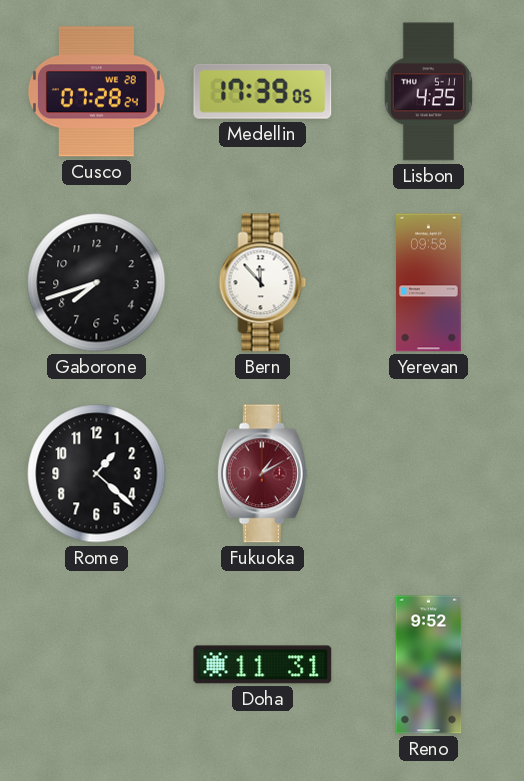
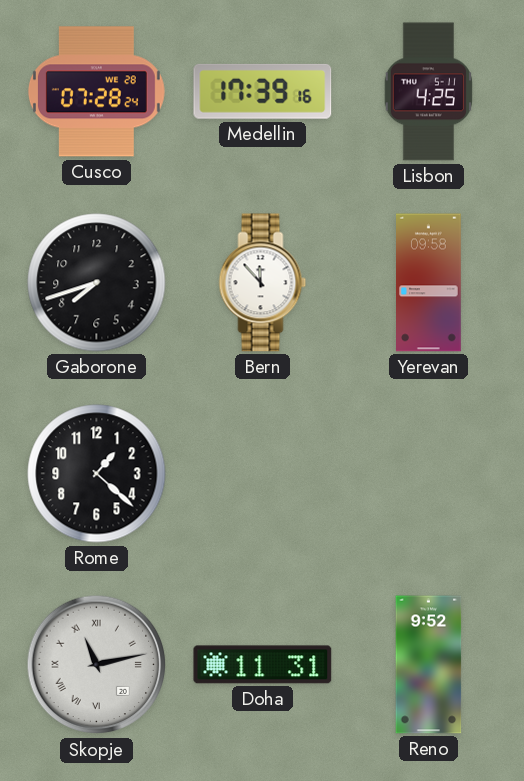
Medellin: 17:39:05 -> 17:39:16 (263, 91)
Fukuoka: 1:10 -> none (262, 474)
Skopje: none -> 11:13 (97, 665)
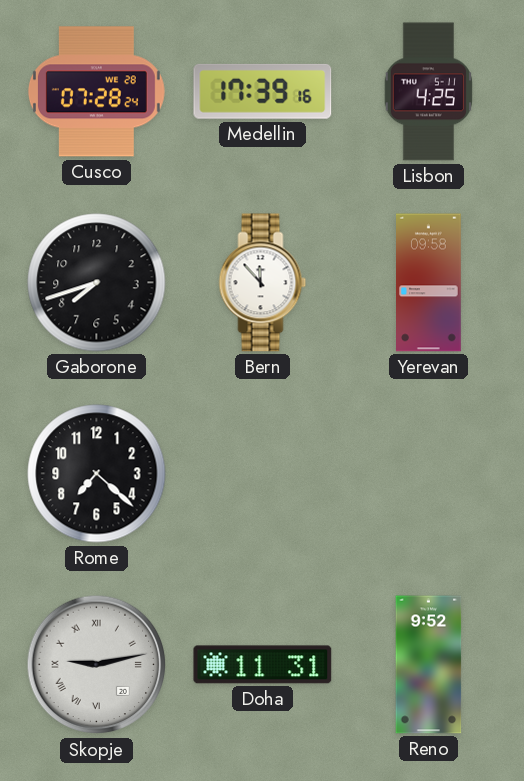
Rome: 1:22 -> 7:22 (97, 474)
Skopje: 11:13 -> 9:13 (97, 665)
